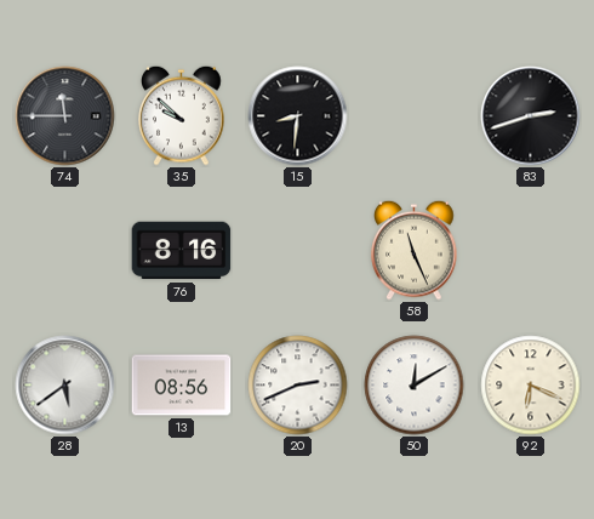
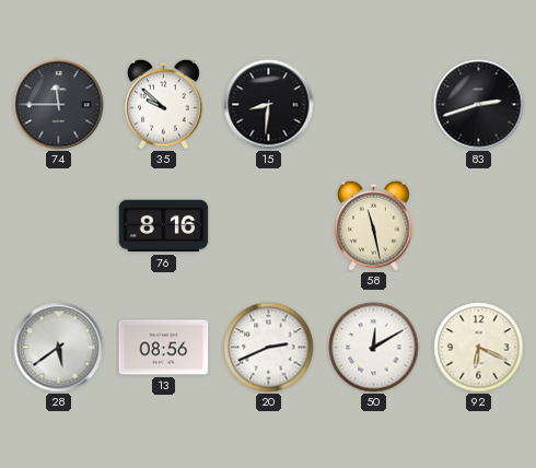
58: 11:26 -> 11:28 (374, 225)
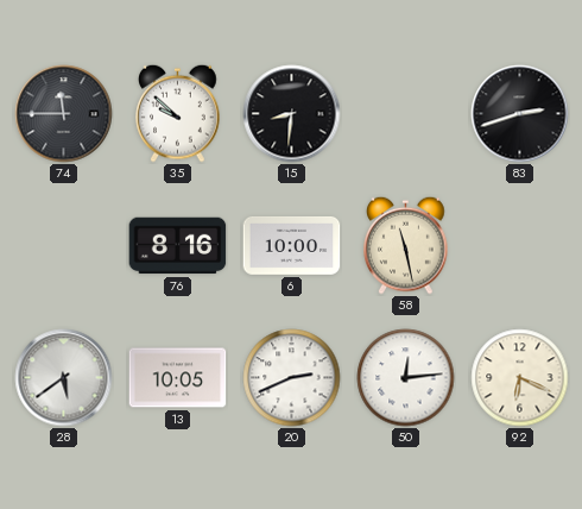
6: none -> 10:00 (292, 245)
13: 08:56 -> 10:05 (178, 378)
50: 12:10 -> 12:14 (406, 378)
